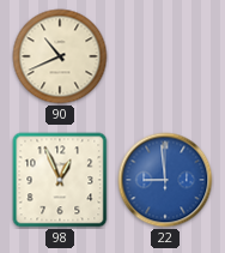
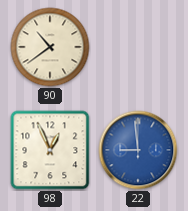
90: 10:41 -> 10:39 (50, 47)
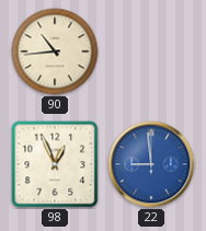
90: 10:39 -> 10:44 (55, 51)
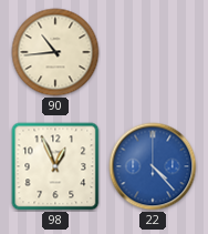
22: 8:59 -> 4:23 (153, 166)
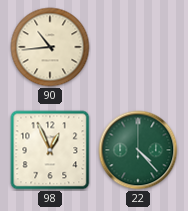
22 dial: blue -> green (138, 150)
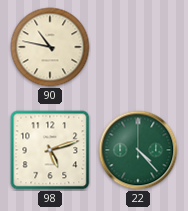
90: 10:44 -> 10:47 (50, 47)
98: 12:56 -> 5:12 (50, 150)
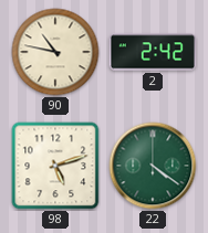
2: none -> 2:42 (152, 52)
22: 4:23 -> 4:21 (153, 166)
